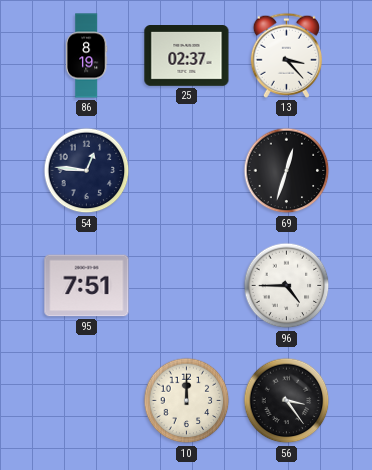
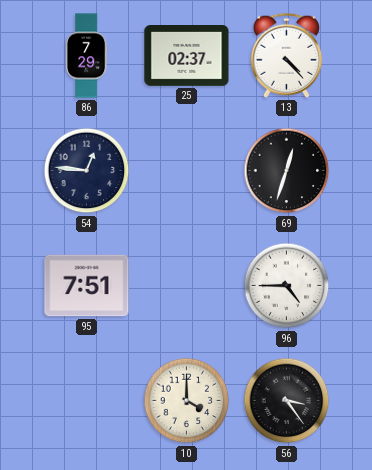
86: 8:19 -> 7:29 (86, 56)
13: 3:23 -> 4:23 (286, 55)
10: 12:00 -> 4:00 (187, 401)
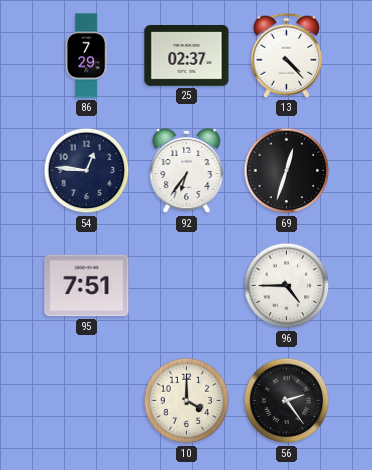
92: none -> 6:36 (187, 171)
56: 3:24 -> 2:24 (287, 401)
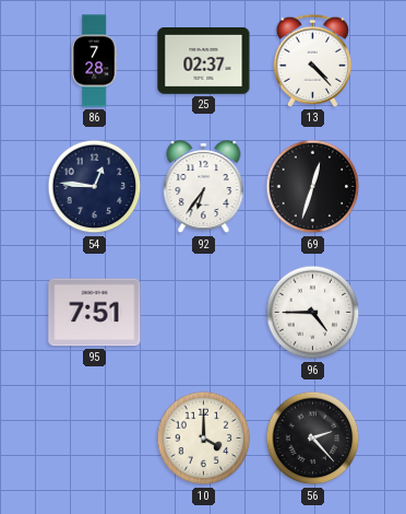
86: 7:29 -> 7:28 (94, 61)
56: 2:24 -> 2:23 (313, 439)
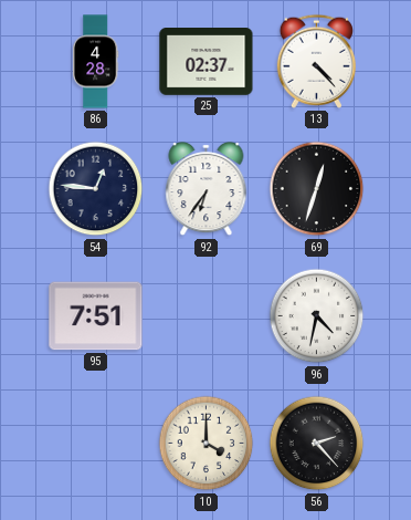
86: 7:28 -> 4:28 (95, 62)
96: 4:45 -> 4:32 (317, 316)
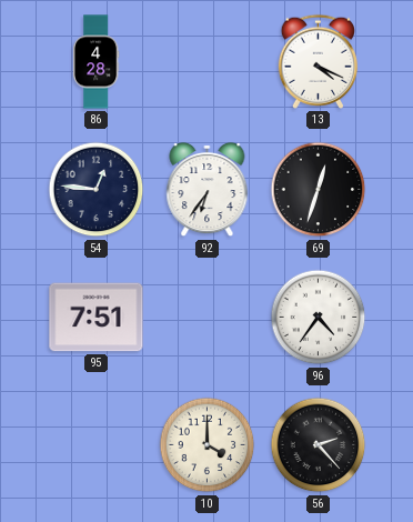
25: 02:37 -> none (207, 62)
13: 4:23 -> 4:19 (318, 61)
96: 4:32 -> 4:36 (319, 318)
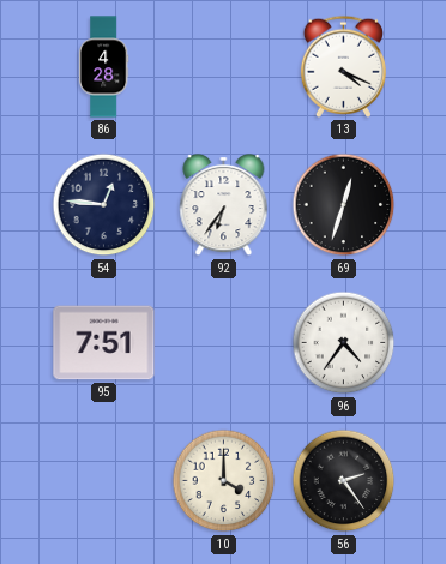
56: 2:23 -> 2:24 (344, 481)
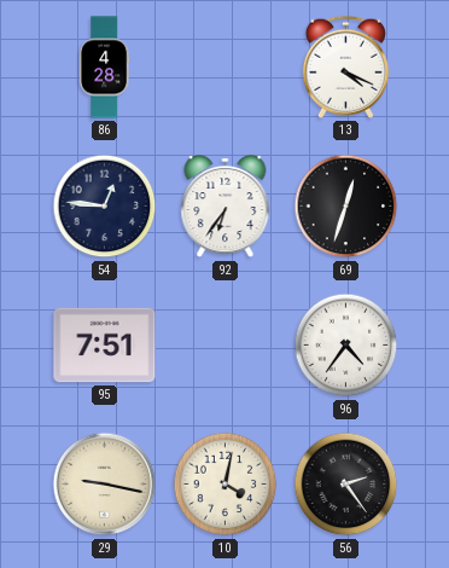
29: none -> 9:17 (105, 485)
10: 4:00 -> 4:02 (226, 485)
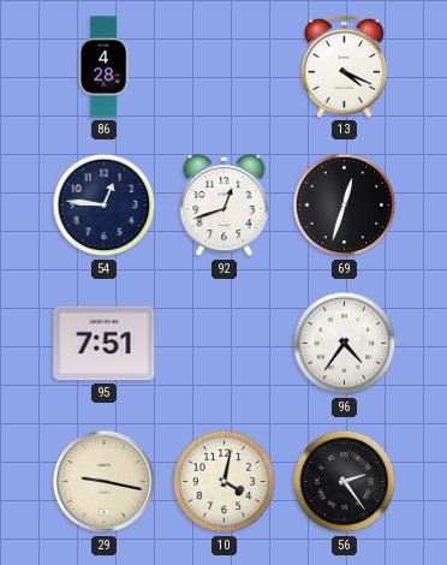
92: 6:36 -> 12:42 (225, 206)
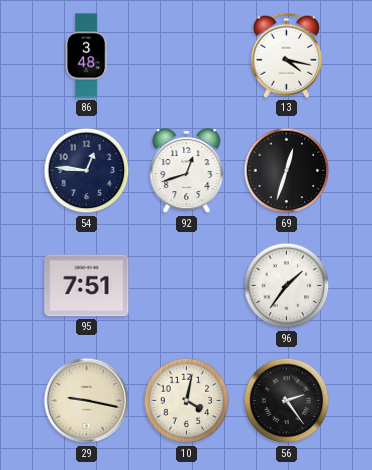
86: 4:28 -> 3:48 (86, 56)
13: 4:19 -> 4:17 (286, 55)
96: 4:36 -> 1:36 (287, 286)
